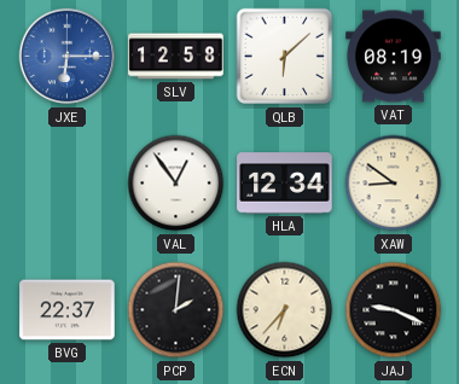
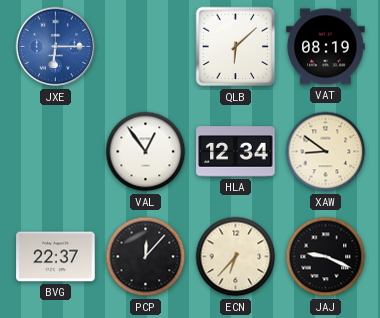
SLV: 12:58 -> none (176, 57)
PCP: 2:01 -> 12:07 (146, 257)
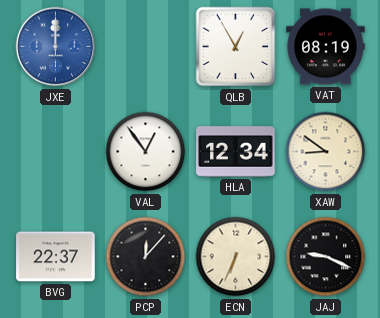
JXE: 6:15 -> 12:00 (56, 47)
QLB: 6:08 -> 12:55 (236, 47)
ECN: 6:37 -> 6:34 (236, 257)
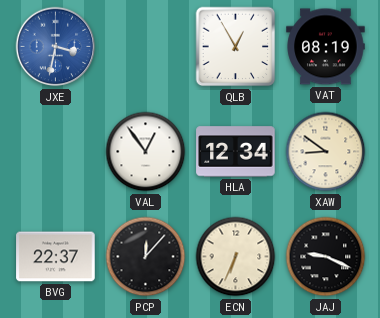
JXE: 12:00 -> 3:32 (56, 47)
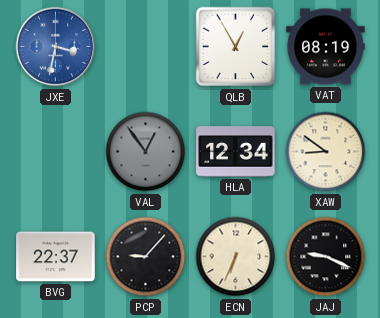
VAL dial: white -> grey (146, 152)
PCP: 12:07 -> 9:07 (146, 257)
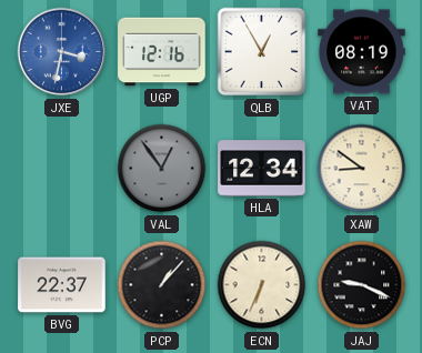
UGP: none -> 12:16 (162, 52)
PCP: 9:07 -> 1:07 (162, 285)
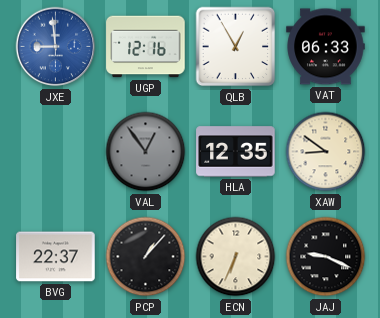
JXE: 3:32 -> 8:59 (56, 47)
VAT: 08:19 -> 06:33 (326, 47)
HLA: 12:34 -> 12:35 (236, 152)
